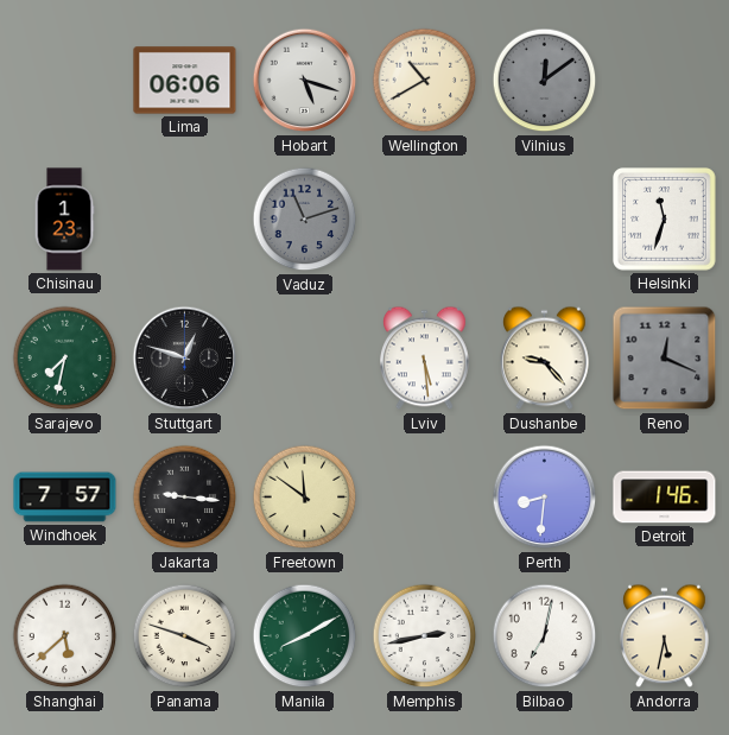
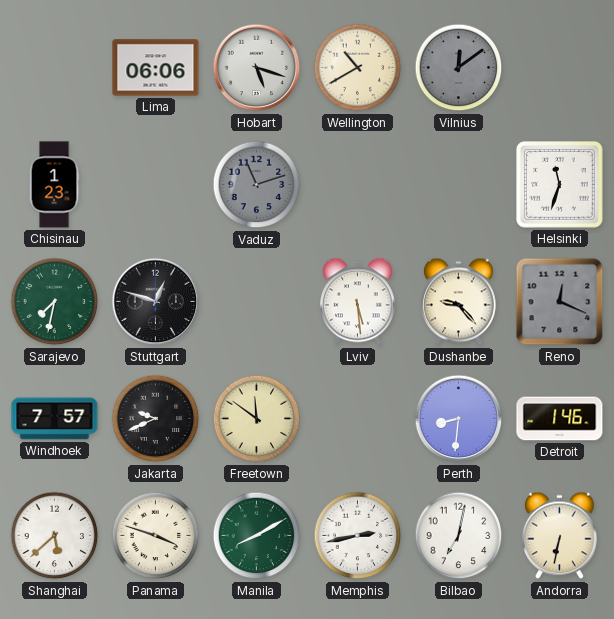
Jakarta: 9:16 -> 9:41 (156, 419)
Andorra: 5:32 -> 6:32 (560, 536)
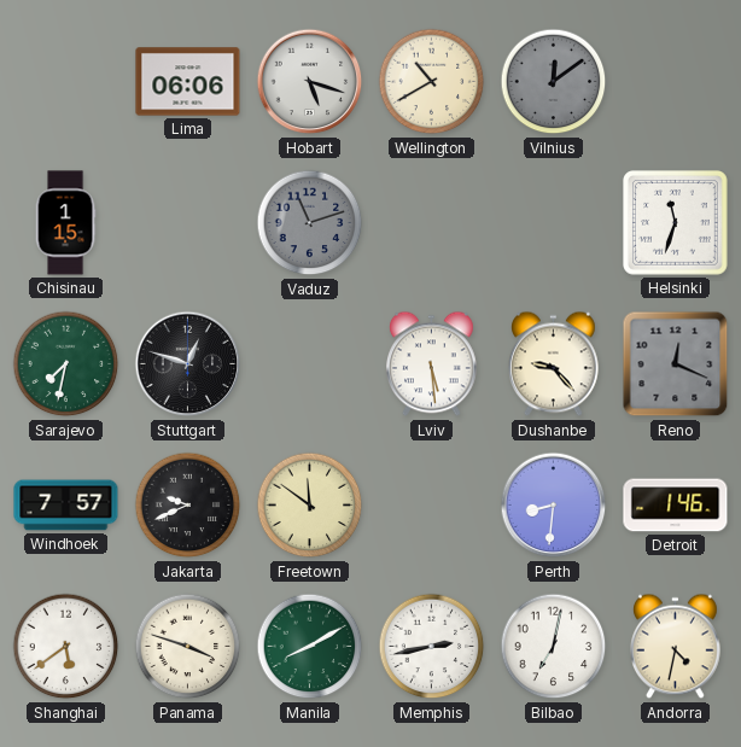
Chisinau: 1:23 -> 1:15 (65, 223)
Shanghai: 5:38 -> 5:39 (66, 647)
Andorra: 6:32 -> 4:32 (676, 647)
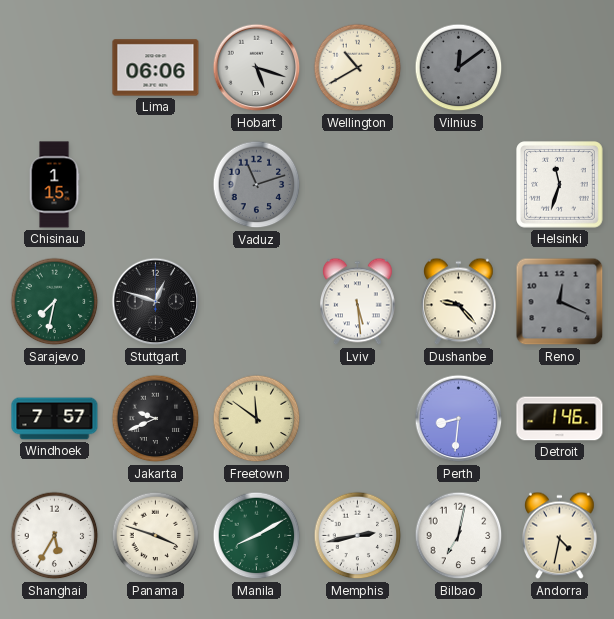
Shanghai: 5:39 -> 5:35 (55, 536)
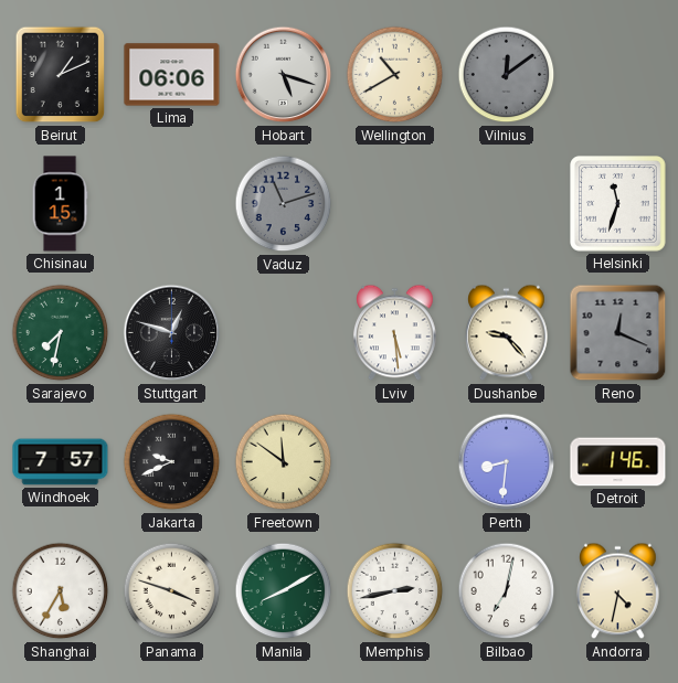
Beirut: none -> 1:11 (61, 75)
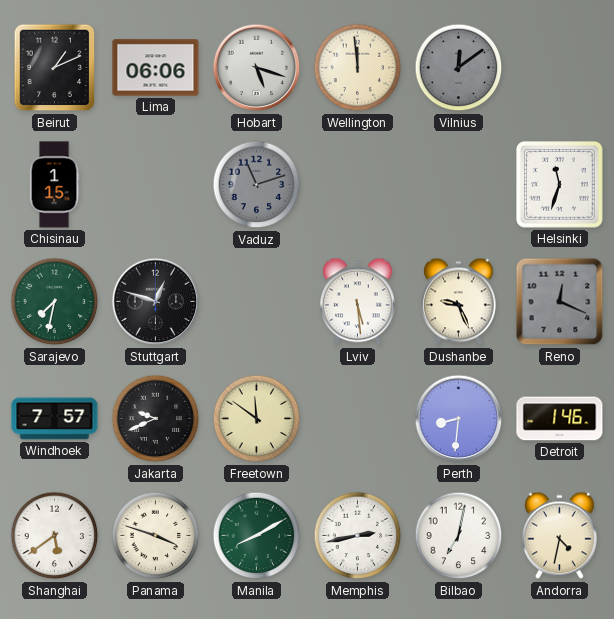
Wellington: 10:40 -> 11:59 (358, 68)
Dushanbe: 9:23 -> 9:26 (459, 302)
Shanghai: 5:35 -> 5:39 (55, 536)
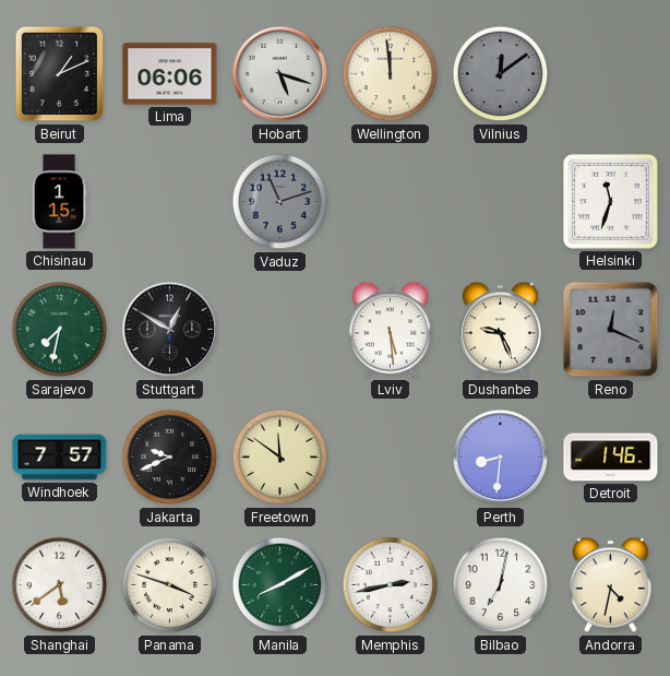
Stuttgart: 12:48 -> 12:50 (170, 330)
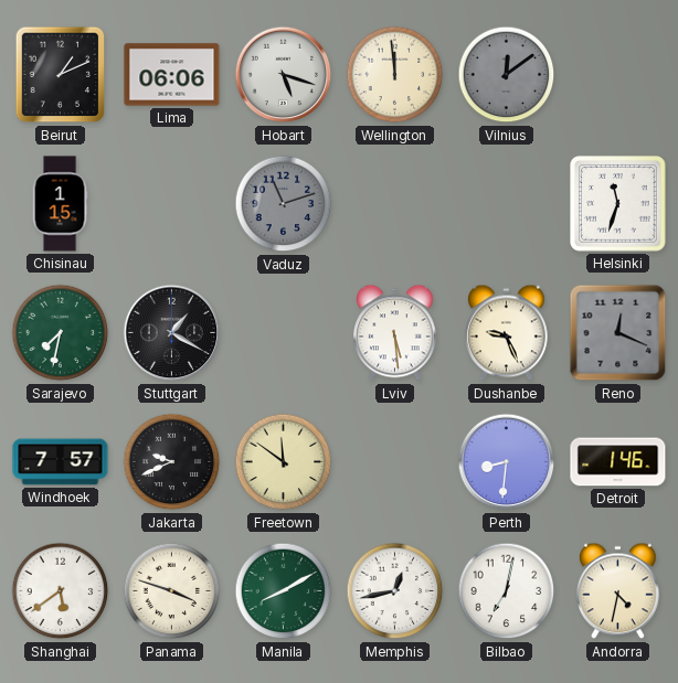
Stuttgart: 12:50 -> 1:20 (172, 333)
Memphis: 2:43 -> 12:43 (395, 591)
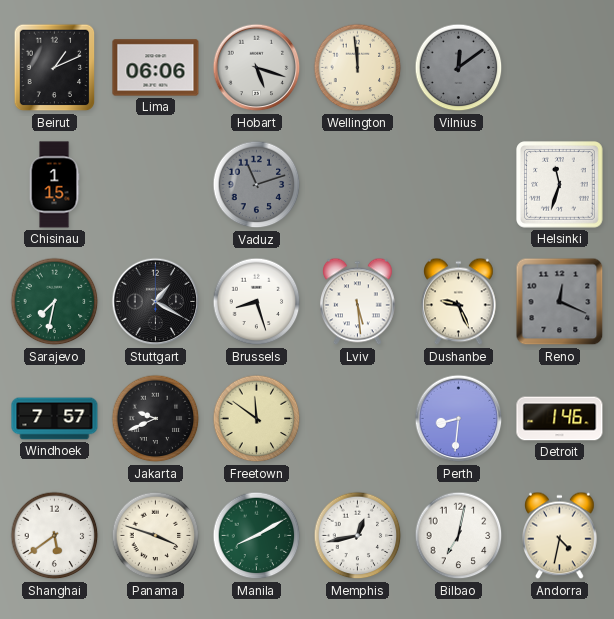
Brussels: none -> 8:27 (257, 302)
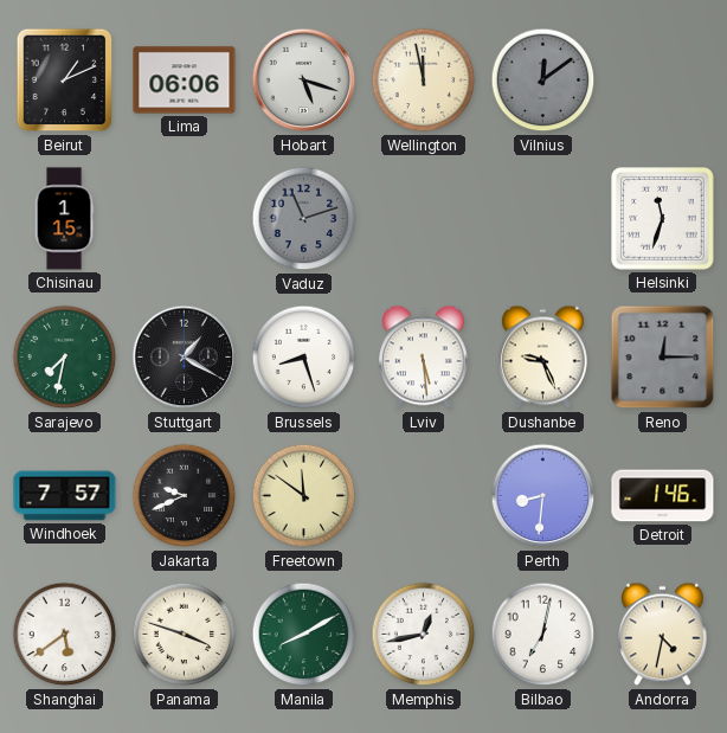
Wellington: 11:59 -> 11:58 (424, 81)
Reno: 12:19 -> 12:15 (663, 358)
